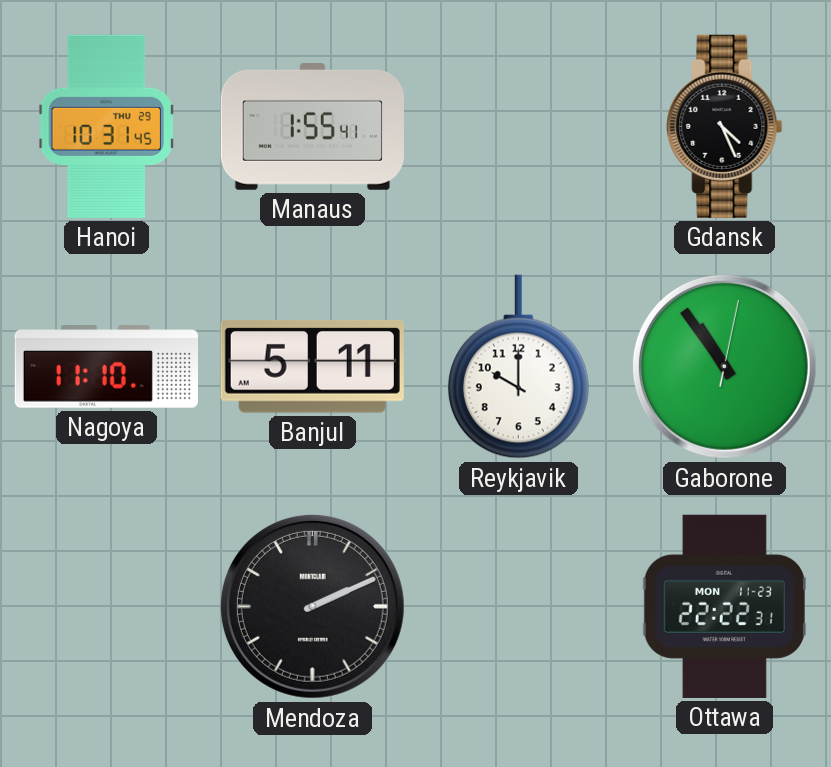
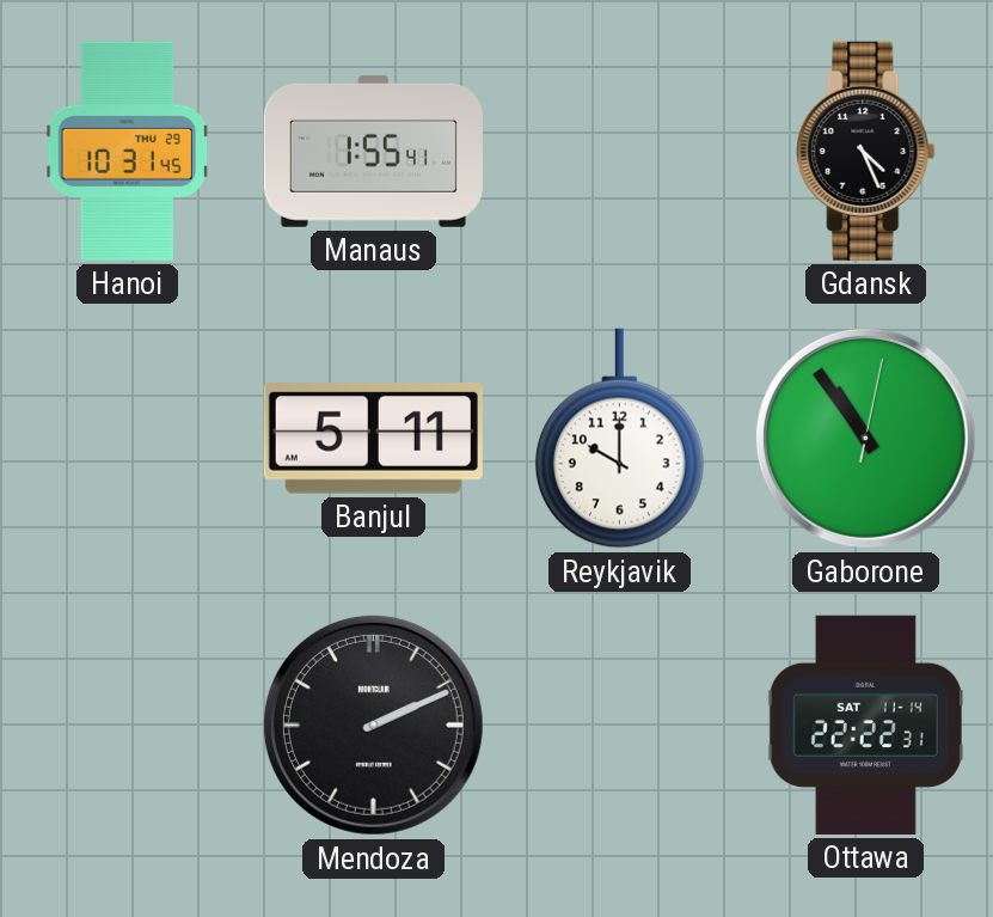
Nagoya: 11:10 -> none (106, 367)
Ottawa date: MON 11-23 -> SAT 11-14 (865, 725)
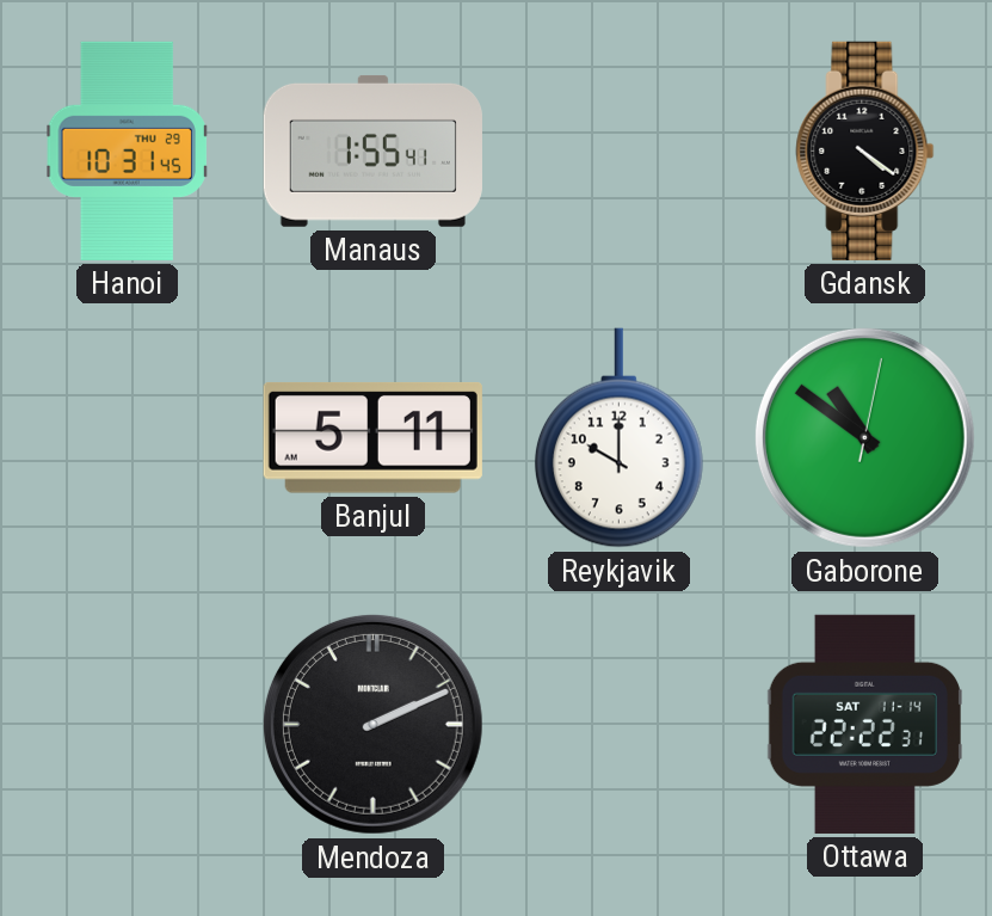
Gdansk: 4:26 -> 4:21 (865, 150)
Gaborone: 10:54 -> 10:51 (864, 437)
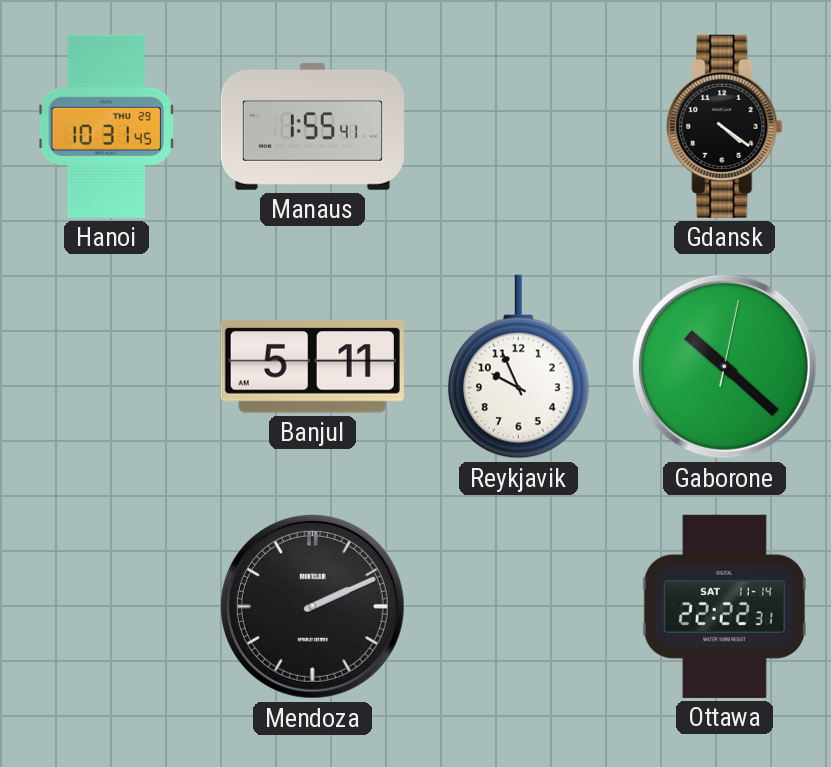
Reykjavik: 10:00 -> 9:56 (518, 367)
Gaborone: 10:51 -> 10:22 (724, 366)
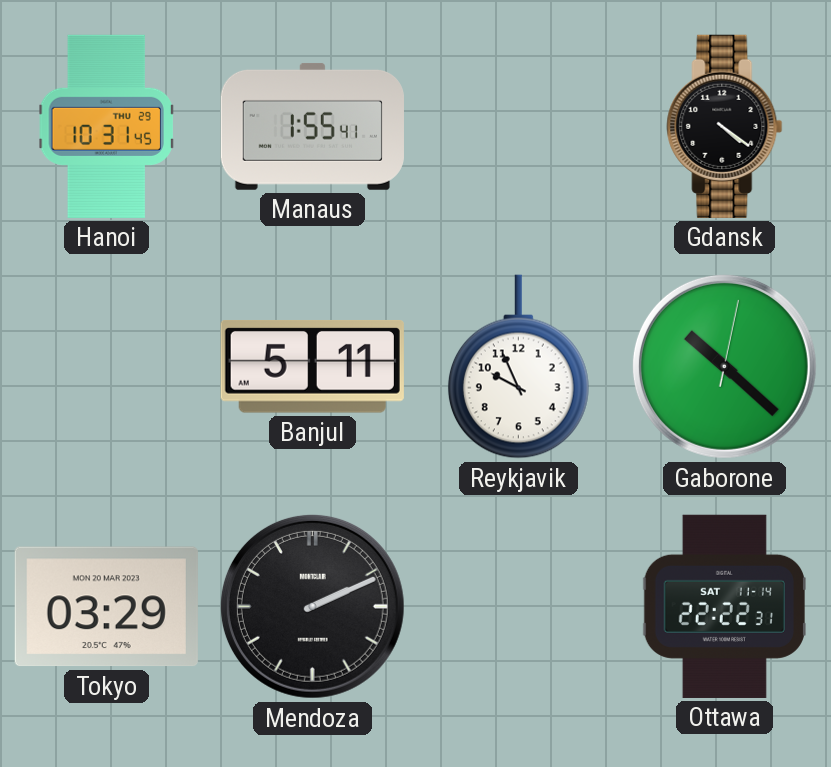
Tokyo: none -> 03:29 (106, 607)
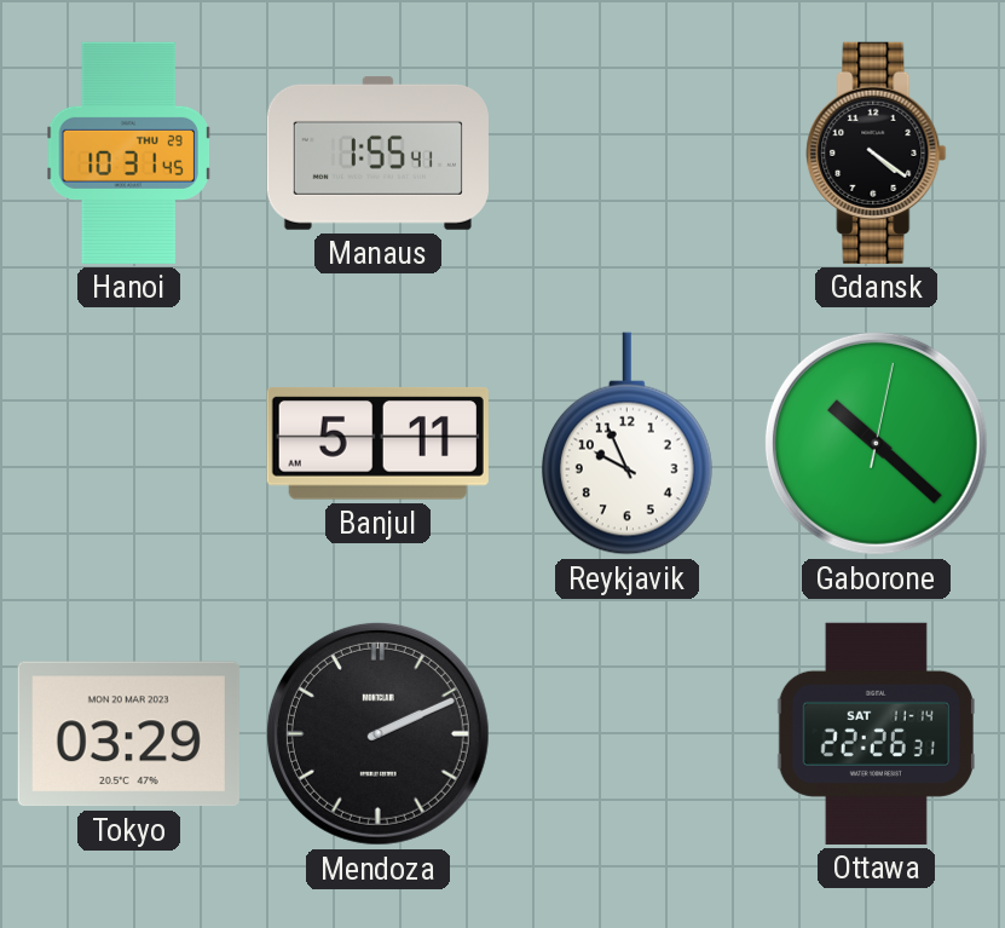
Ottawa: 22:22 -> 22:26 (876, 733)
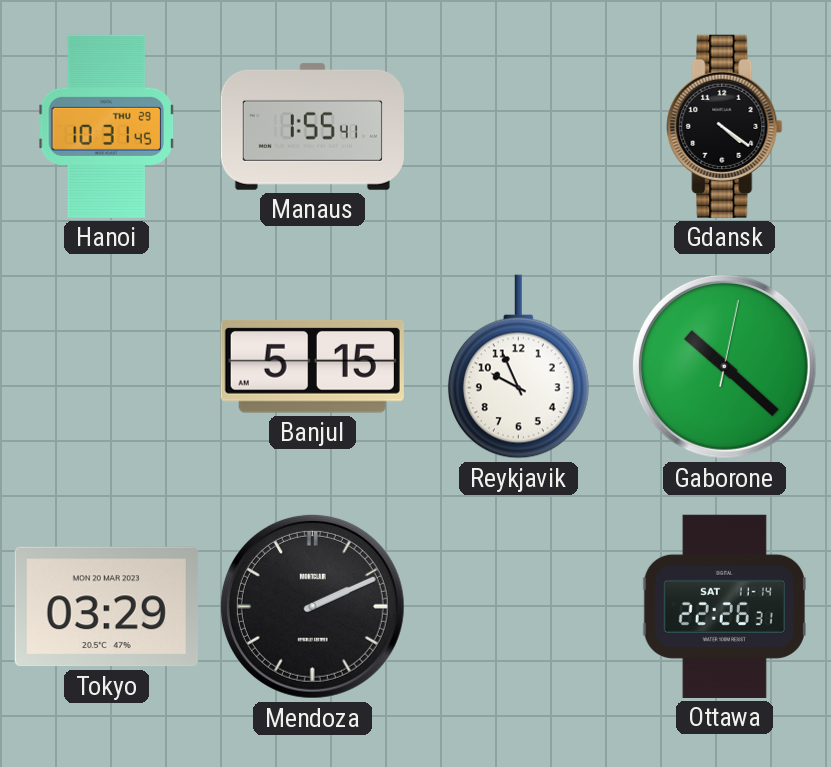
Banjul: 5:11 -> 5:15 (312, 366)
